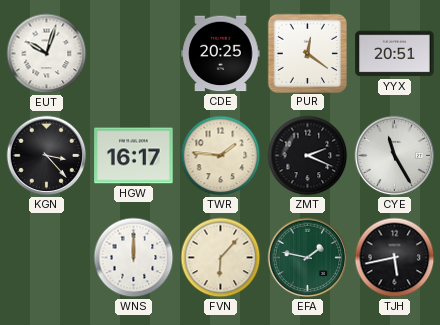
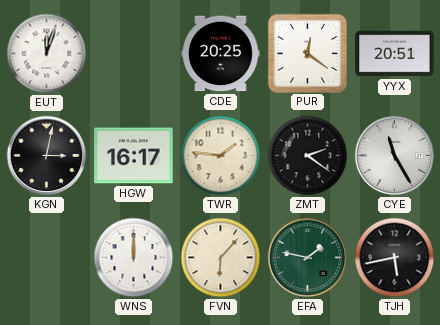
EUT: 10:03 -> 12:03 (47, 54)
KGN: 3:23 -> 3:02 (47, 156)
ZMT: 2:19 -> 2:21 (308, 156)
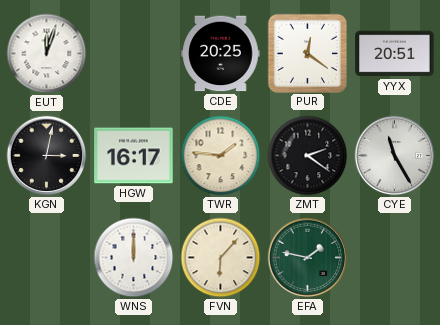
TJH: 5:43 -> none (395, 258)
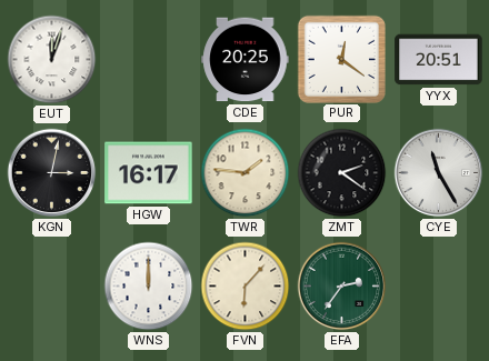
EFA: 1:47 -> 2:36 (342, 287)
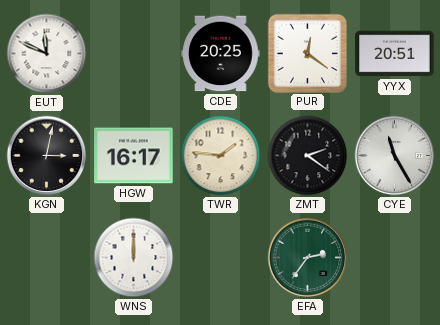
EUT: 12:03 -> 11:49 (47, 54)
FVN: 6:07 -> none (246, 287)
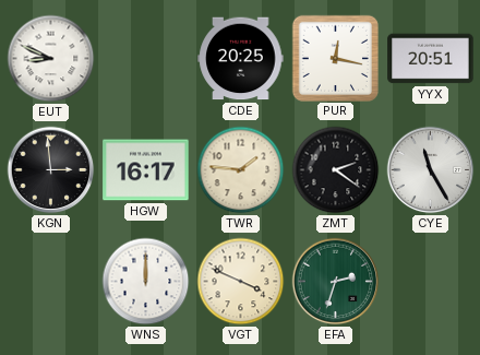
EUT: 11:49 -> 8:49 (51, 59)
PUR: 12:21 -> 12:17 (335, 58)
KGN: 3:02 -> 2:59 (51, 170)
VGT: none -> 3:49 (241, 282)
EFA: 2:36 -> 2:33 (336, 282)
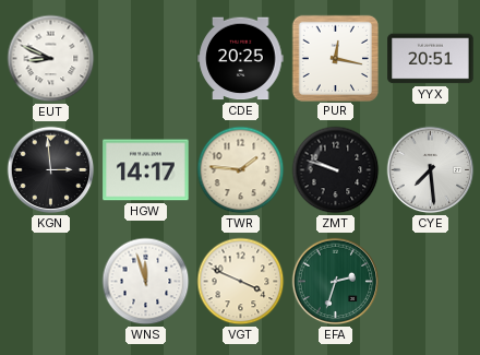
HGW: 16:17 -> 14:17 (146, 170)
ZMT: 2:21 -> 9:48 (336, 170)
CYE: 11:25 -> 7:29 (431, 170)
WNS: 12:00 -> 11:57 (146, 282)
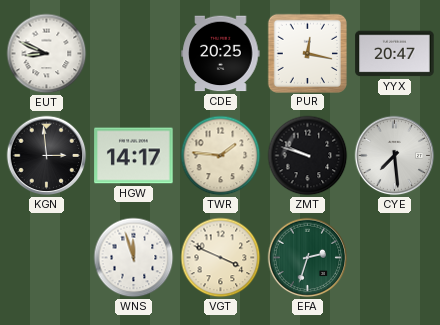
YYX: 20:51 -> 20:47 (395, 54)
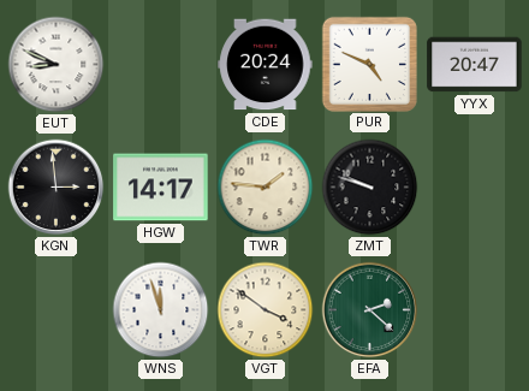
CDE: 20:25 -> 20:24 (266, 65)
PUR: 12:17 -> 4:49 (369, 64)
CYE: 7:29 -> none (395, 156)
VGT: 3:49 -> 3:51 (266, 310)
EFA: 2:33 -> 2:22 (370, 310)
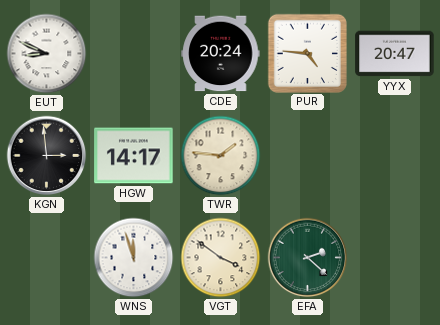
PUR: 4:49 -> 4:46 (307, 53)
ZMT: 9:48 -> none (370, 188)
